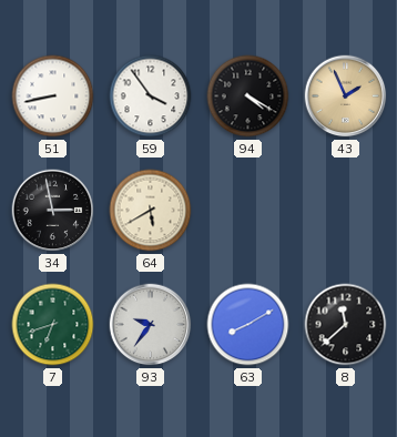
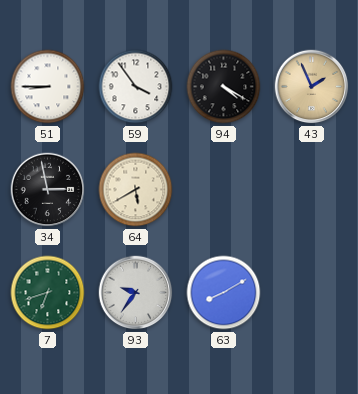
51: 8:43 -> 8:45 (48, 87)
8: 11:38 -> none (346, 325)
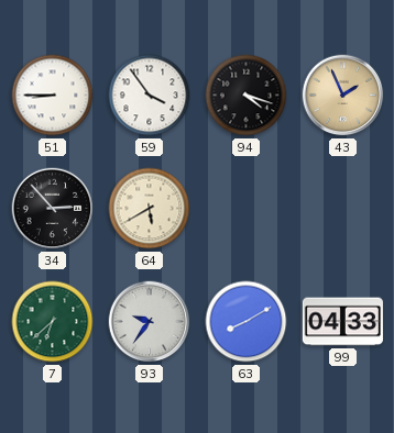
94: 4:20 -> 4:18 (247, 96)
34: 2:58 -> 2:53 (53, 209)
7: 6:42 -> 6:38 (53, 322)
99: none -> 04:33 (342, 322)
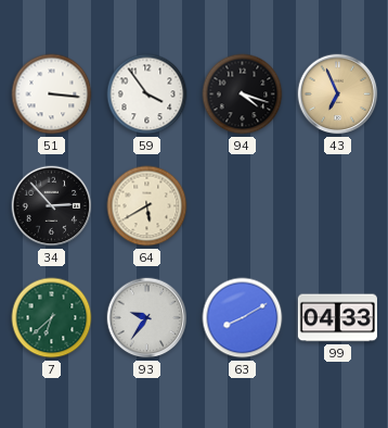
51: 8:45 -> 3:16 (52, 95)
43: 1:56 -> 6:56 (338, 95)
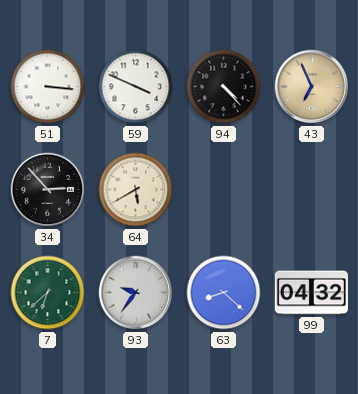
59: 3:54 -> 3:49 (136, 87)
94: 4:18 -> 4:23 (224, 87)
63: 8:10 -> 8:22 (224, 293)
99: 04:33 -> 04:32 (311, 293)
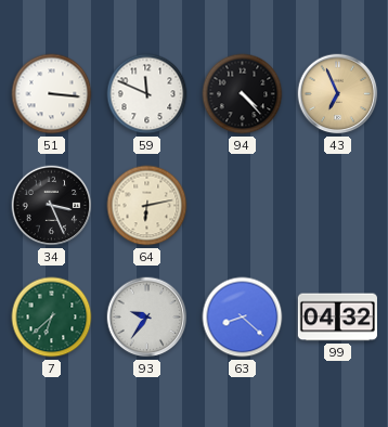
59: 3:49 -> 11:49 (147, 94)
34: 2:53 -> 3:26 (52, 206)
64: 5:40 -> 6:13 (147, 206)
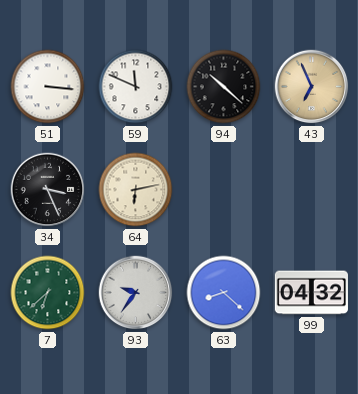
94: 4:23 -> 10:22 (224, 87)
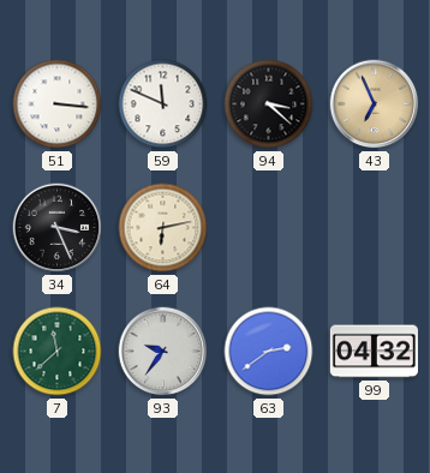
94: 10:22 -> 3:22 (269, 104)
7: 6:38 -> 11:38 (58, 352)
63: 8:22 -> 2:39 (269, 352)
